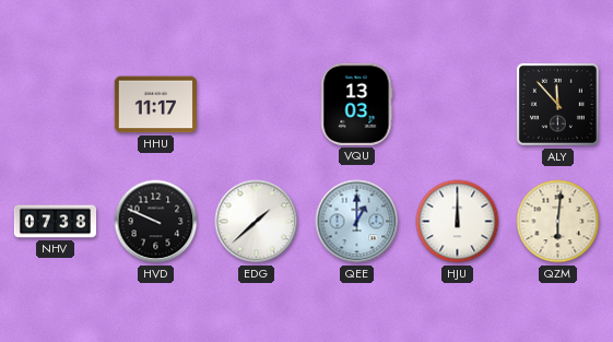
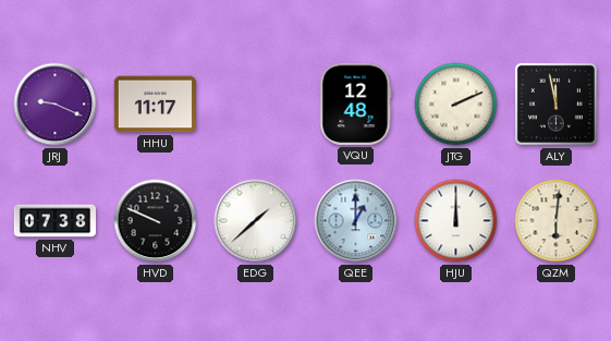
JRJ: none -> 9:19 (56, 105)
VQU: 13:03 -> 12:48 (355, 103)
JTG: none -> 2:11 (456, 105)
ALY: 11:53 -> 11:58 (555, 103)
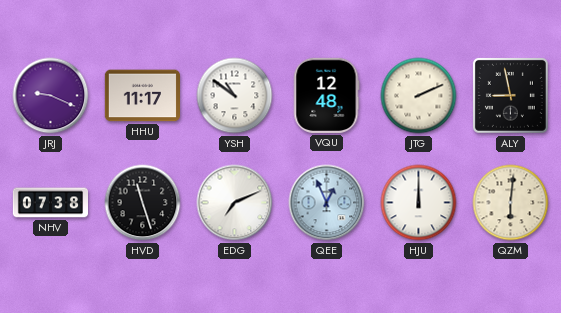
YSH: none -> 10:51 (235, 96)
ALY: 11:58 -> 8:58 (510, 95)
HVD: 9:49 -> 11:27 (143, 203)
EDG: 1:38 -> 7:11 (235, 203)
QEE: 1:00 -> 12:56 (327, 203)
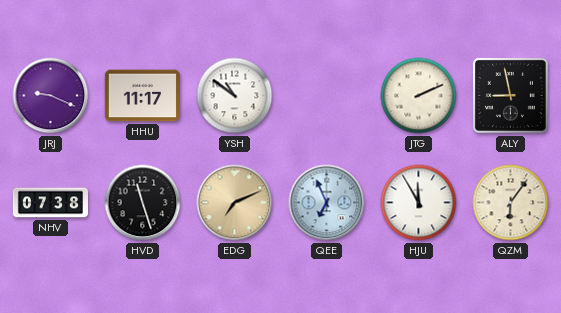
VQU: 12:48 -> none (326, 95)
EDG dial: white -> champagne (235, 203)
QEE: 12:56 -> 6:56 (327, 203)
HJU: 12:00 -> 11:55 (419, 203)
QZM: 6:01 -> 6:06 (511, 203)
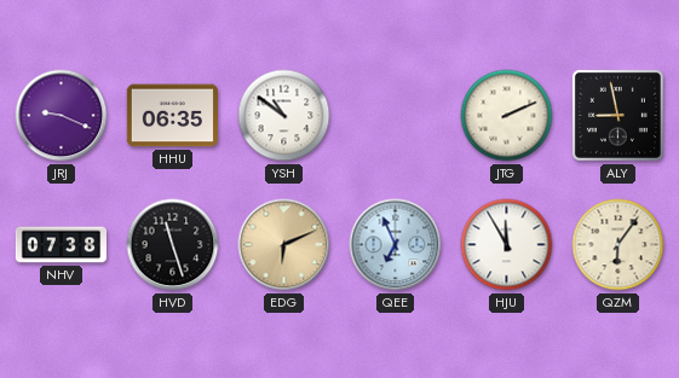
HHU: 11:17 -> 06:35 (172, 116)
EDG: 7:11 -> 6:11 (284, 245)
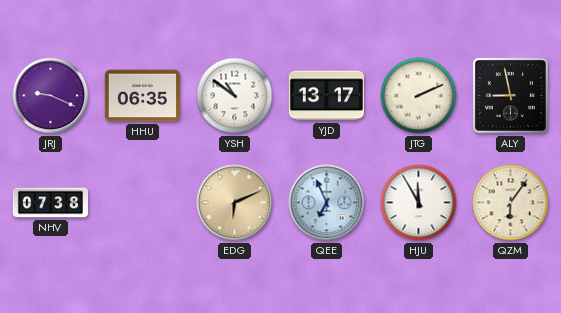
YJD: none -> 13:17 (326, 96)
HVD: 11:27 -> none (173, 245)
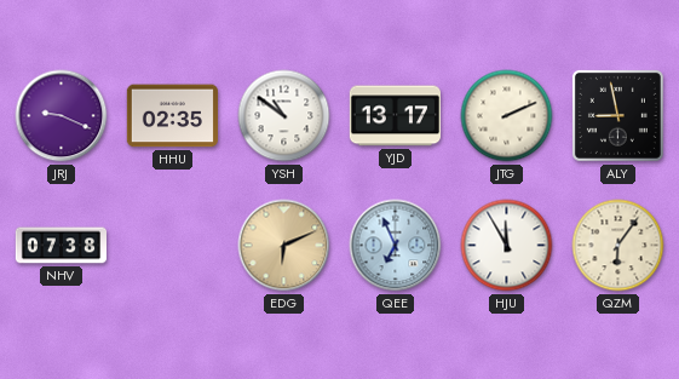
HHU: 06:35 -> 02:35 (172, 116)
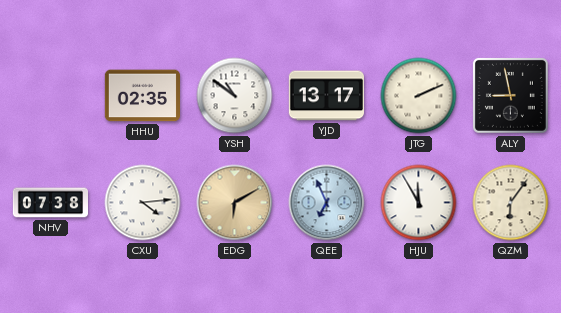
JRJ: 9:19 -> none (62, 116)
CXU: none -> 4:14 (143, 203)
EDG: 6:11 -> 6:10 (235, 203)
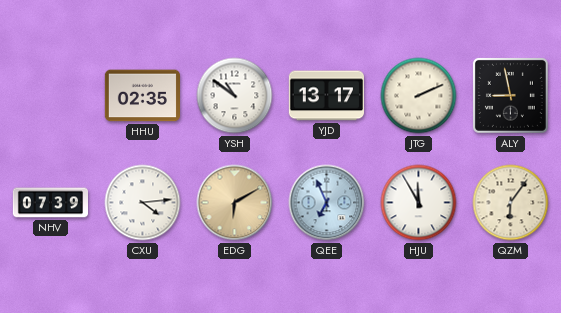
NHV: 07:38 -> 07:39 (50, 203)
